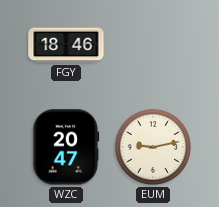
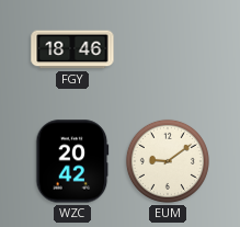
WZC: 20:47 -> 20:42 (72, 161)
EUM: 9:13 -> 9:09 (168, 161)
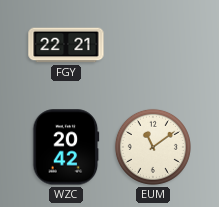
FGY: 18:46 -> 22:21 (66, 45)
EUM: 9:09 -> 11:09 (153, 147)
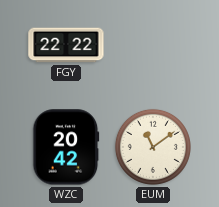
FGY: 22:21 -> 22:22 (66, 45)
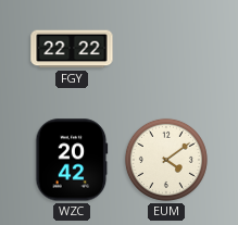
EUM: 11:09 -> 4:09 (166, 160)
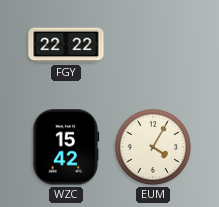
WZC: 20:42 -> 15:42 (66, 147)
EUM: 4:09 -> 4:05 (153, 147)
